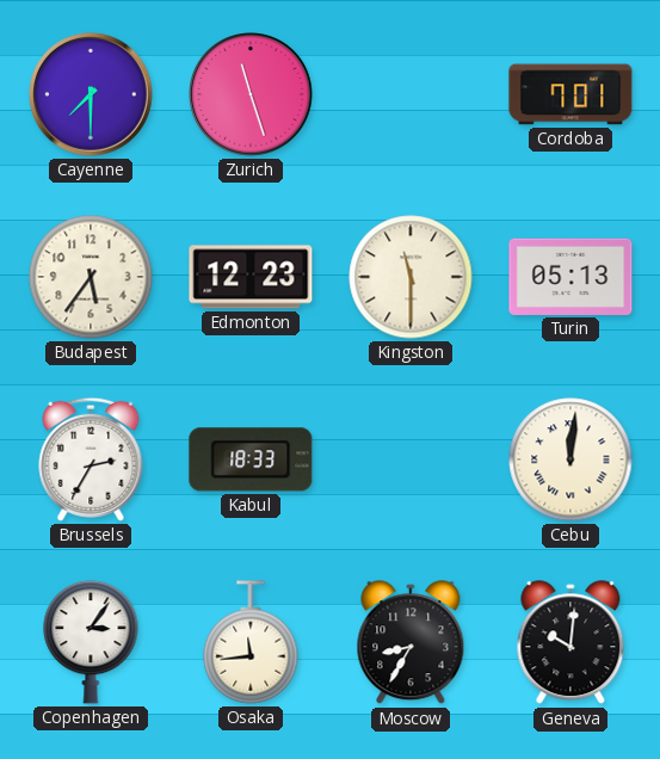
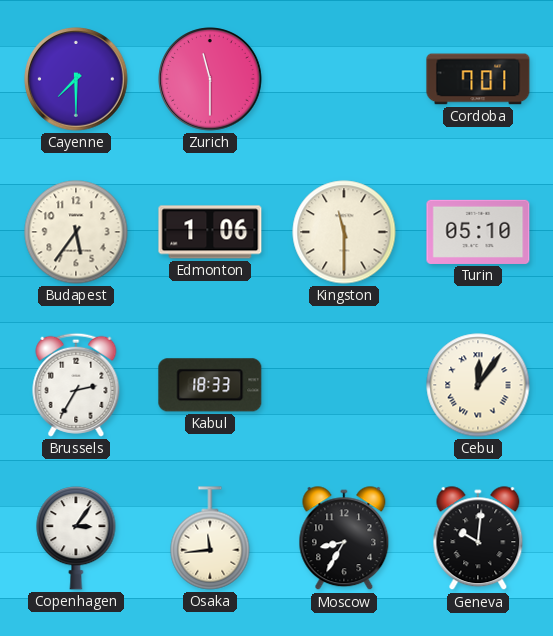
Zurich: 11:27 -> 11:30 (210, 79)
Edmonton: 12:23 -> 1:06 (210, 232)
Turin: 05:13 -> 05:10 (478, 232)
Cebu: 12:01 -> 12:06 (478, 385)
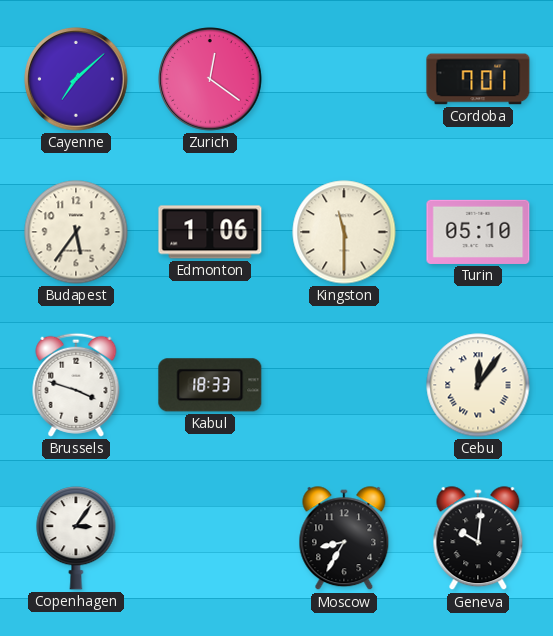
Cayenne: 7:30 -> 7:08 (76, 79)
Zurich: 11:30 -> 12:21 (210, 79)
Brussels: 2:35 -> 3:48 (76, 385)
Osaka: 11:44 -> none (210, 538)
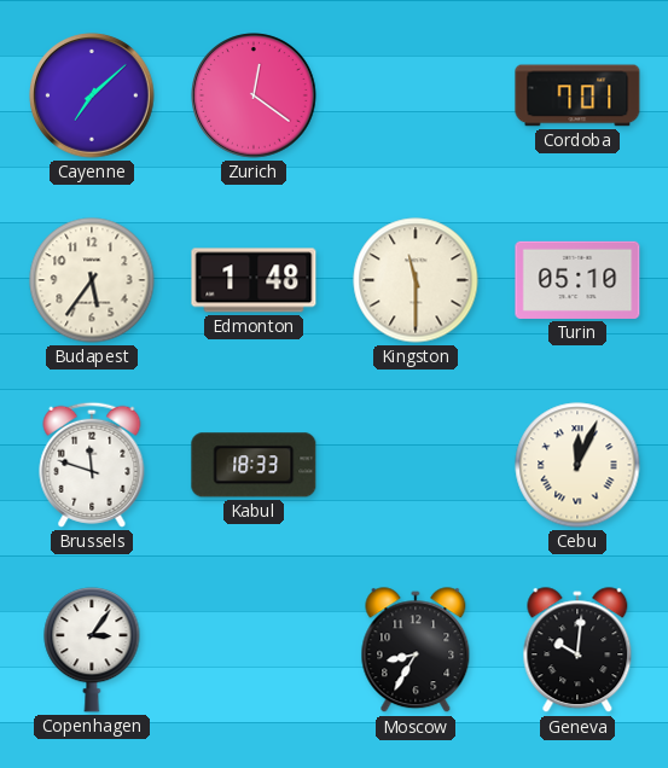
Edmonton: 1:06 -> 1:48 (254, 280)
Brussels: 3:48 -> 11:48 (92, 465)
Cebu: 12:06 -> 12:04 (577, 465)
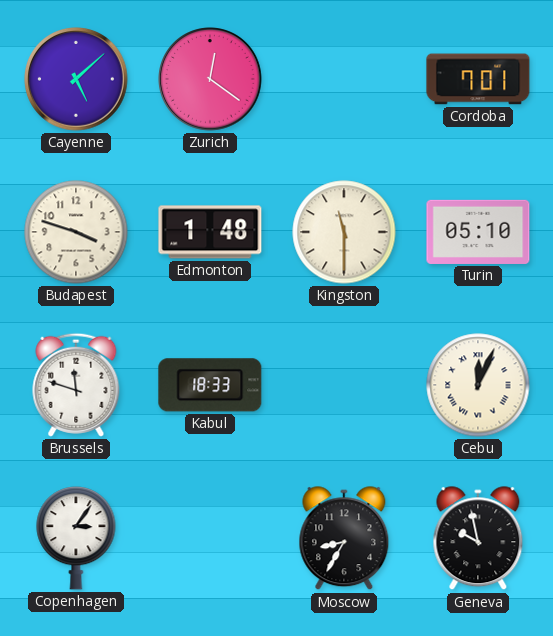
Cayenne: 7:08 -> 5:08 (76, 79)
Budapest: 5:36 -> 3:48 (76, 232)
Geneva: 10:01 -> 9:58 (478, 539)
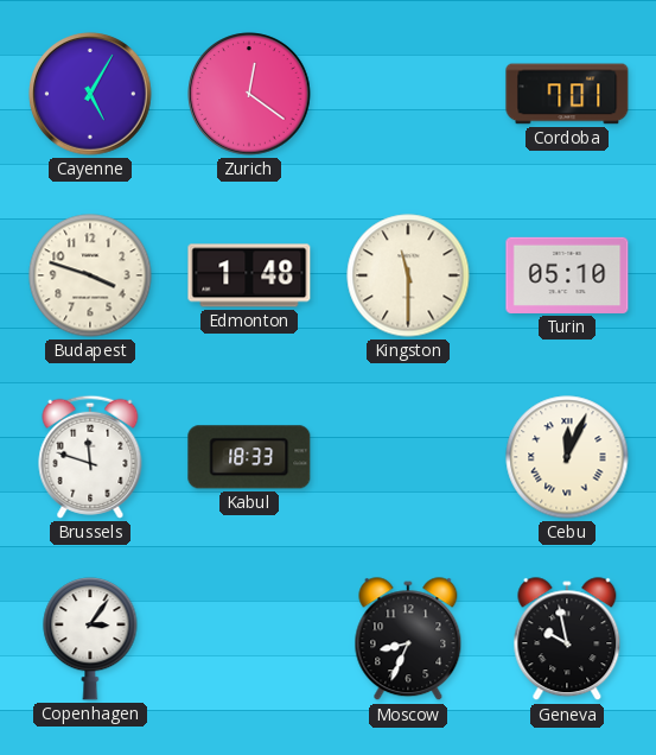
Cayenne: 5:08 -> 5:05 (90, 94)
Moscow: 8:35 -> 8:34 (408, 640)
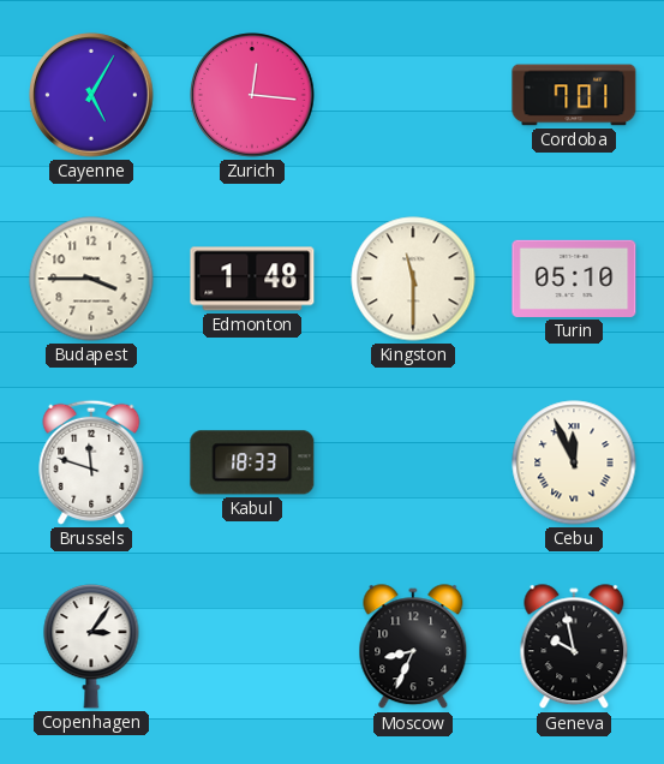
Zurich: 12:21 -> 12:16 (252, 95)
Budapest: 3:48 -> 3:45 (91, 279)
Cebu: 12:04 -> 11:56 (574, 462)
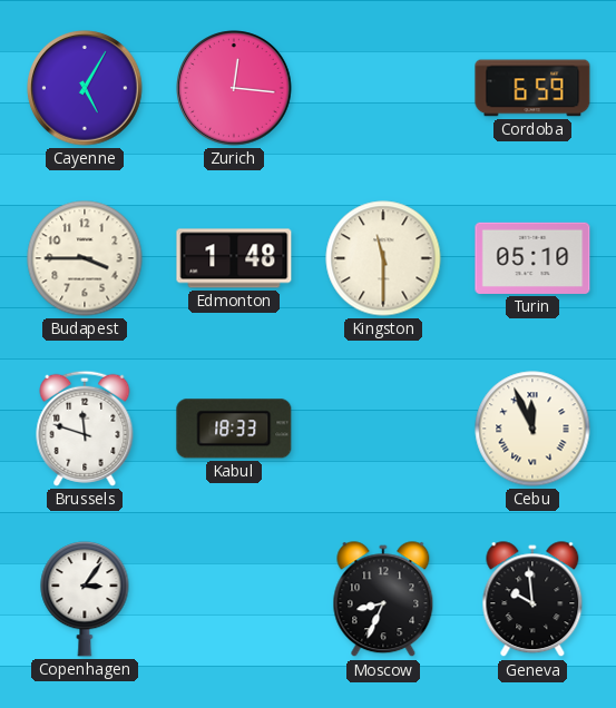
Cordoba: 7:01 -> 6:59 (532, 88)
Geneva: 9:58 -> 9:59 (532, 600)
